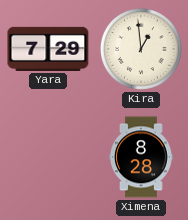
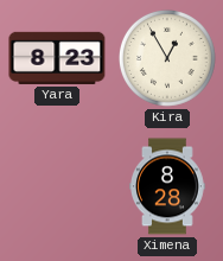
Yara: 7:29 -> 8:23 (57, 58)
Kira: 12:59 -> 12:55 (167, 58)
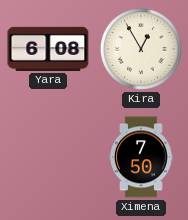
Yara: 8:23 -> 6:08 (48, 49)
Ximena: 8:28 -> 7:50 (142, 157)
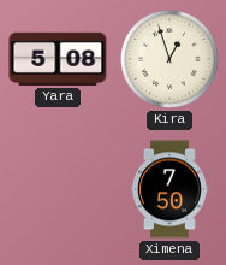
Yara: 6:08 -> 5:08 (58, 59)
Kira: 12:55 -> 12:57 (169, 59)
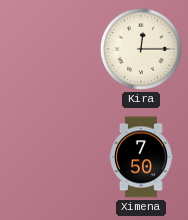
Yara: 5:08 -> none (58, 59)
Kira: 12:57 -> 12:15 (141, 49)
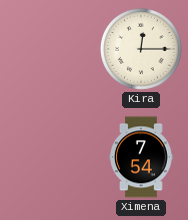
Ximena: 7:50 -> 7:54 (142, 157)
